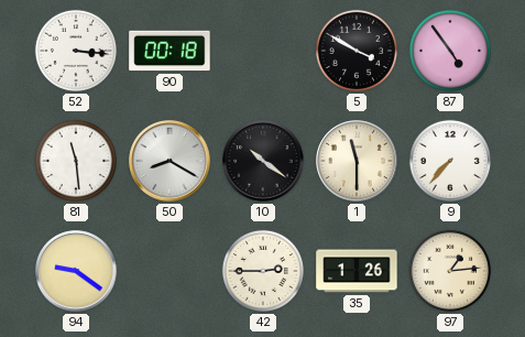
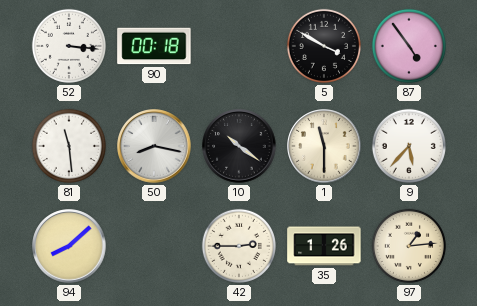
50: 8:20 -> 8:17 (154, 146)
9: 7:37 -> 5:37 (409, 146)
94: 9:21 -> 8:08 (69, 246)
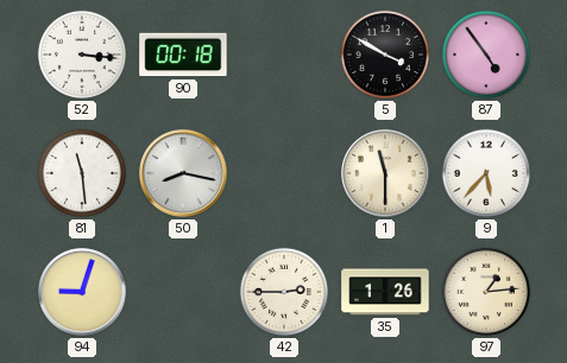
10: 10:21 -> none (239, 146)
94: 8:08 -> 9:03 (82, 292)
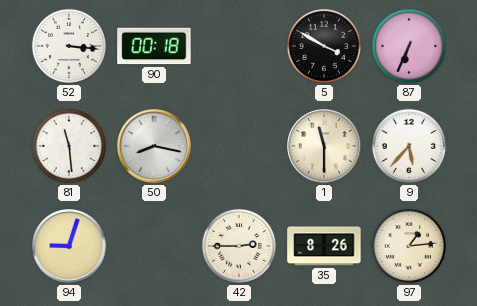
87: 4:54 -> 6:34 (409, 46)
35: 1:26 -> 8:26 (324, 246)
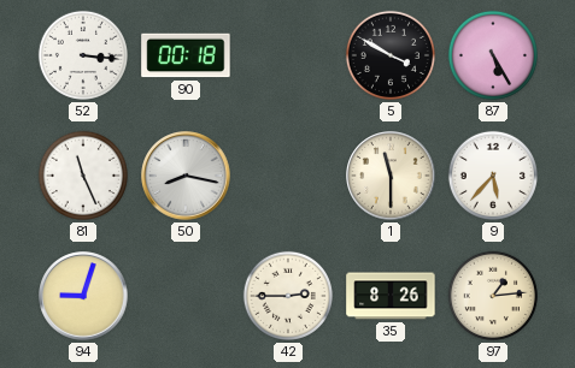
87: 6:34 -> 5:25 (493, 55)
81: 11:29 -> 11:26 (83, 176)
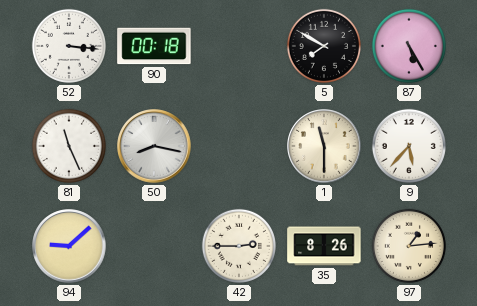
5: 3:50 -> 7:50 (324, 46)
94: 9:03 -> 9:08 (69, 246)
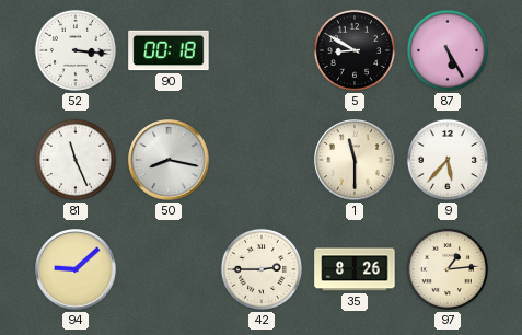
5: 7:50 -> 8:50 (355, 50)
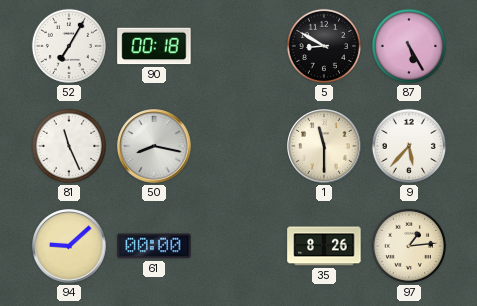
52: 3:16 -> 7:05 (69, 46)
61: none -> 00:00 (154, 246)
42: 2:45 -> none (262, 269)
